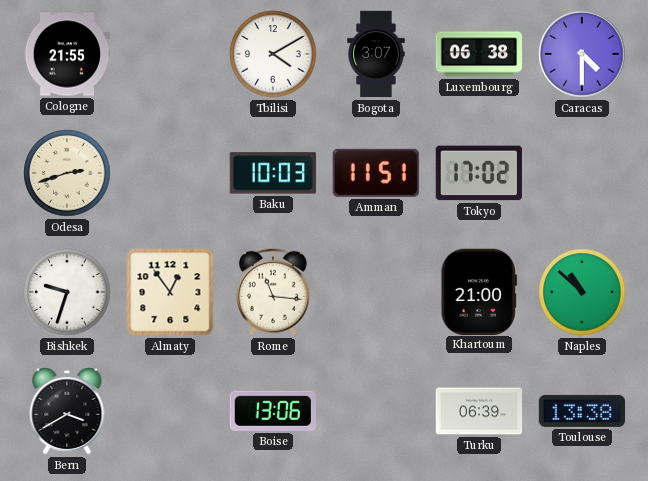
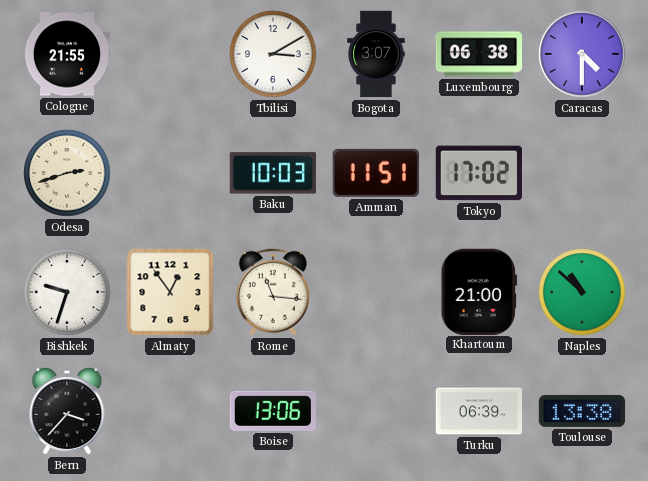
Tbilisi: 4:10 -> 3:10 (273, 54)
Bern: 3:40 -> 3:37 (67, 412)
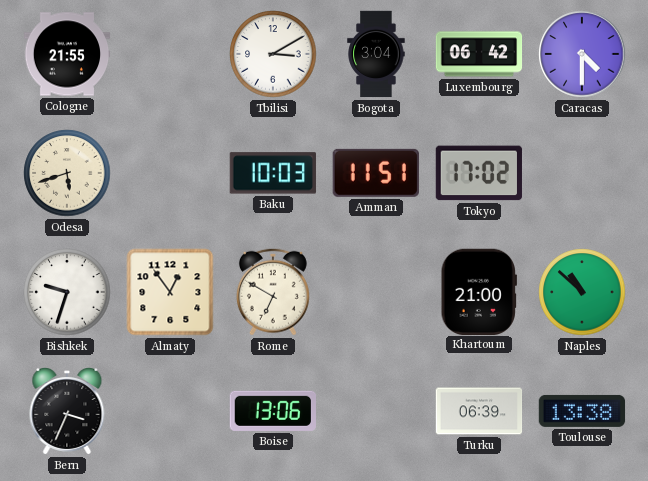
Bogota: 3:07 -> 3:04 (376, 54)
Luxembourg: 06:38 -> 06:42 (479, 54)
Odesa: 2:42 -> 5:42 (67, 173)
Rome: 11:16 -> 6:50 (273, 292)
Bern: 3:37 -> 3:34 (67, 412)
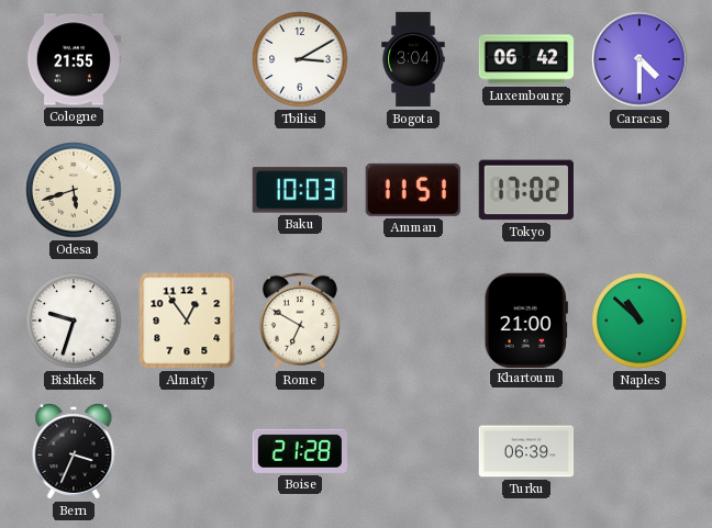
Boise: 13:06 -> 21:28 (299, 451)
Toulouse: 13:38 -> none (582, 411)
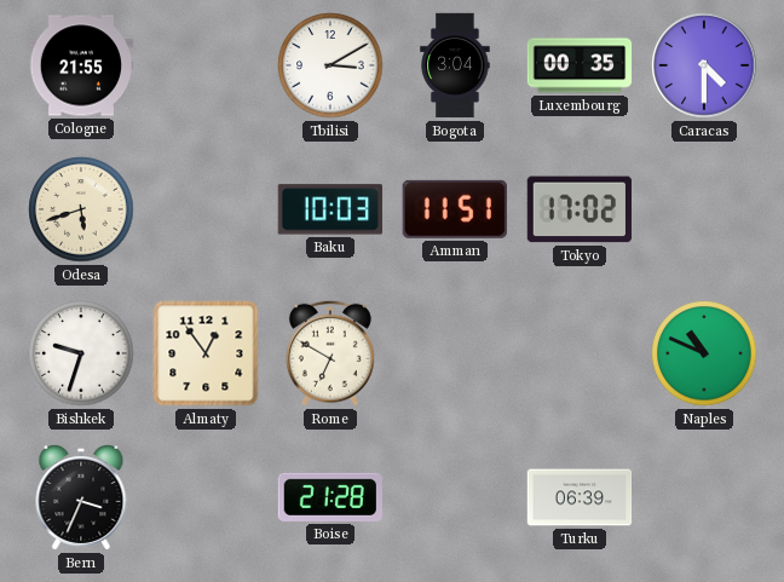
Luxembourg: 06:42 -> 00:35 (580, 65)
Khartoum: 21:00 -> none (526, 319)
Naples: 10:52 -> 10:49 (704, 353)
